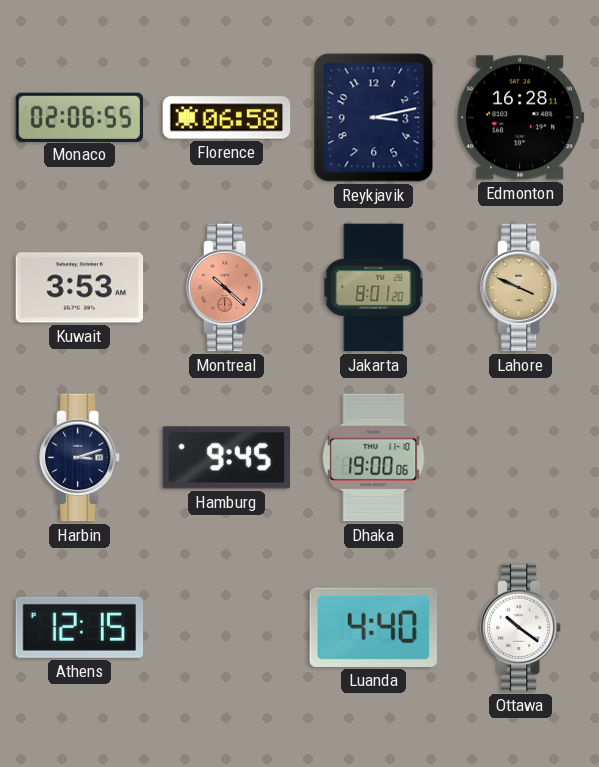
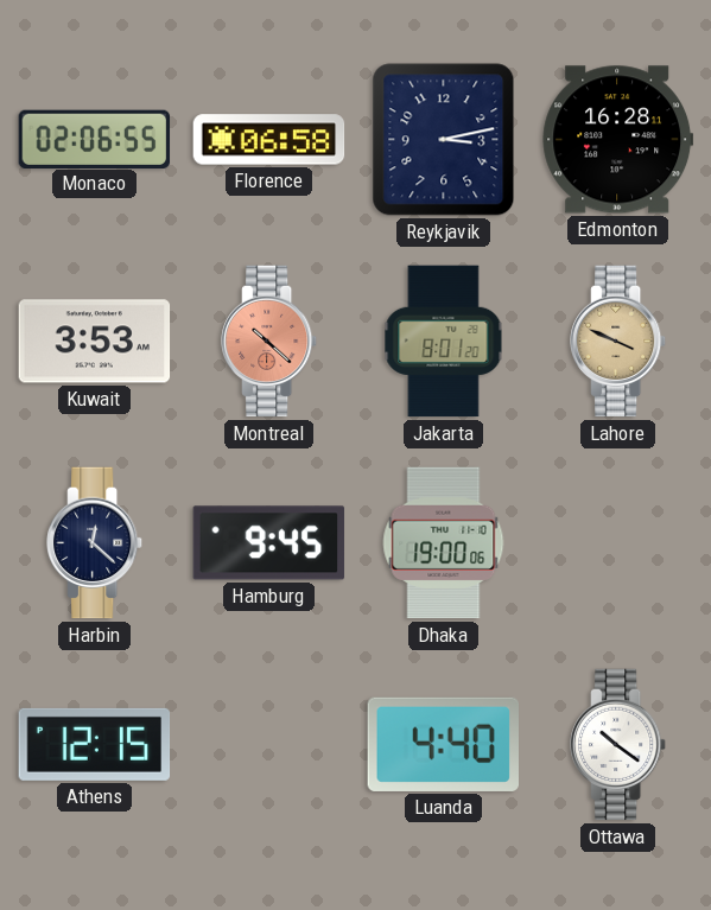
Harbin: 3:12 -> 12:22 (95, 543)
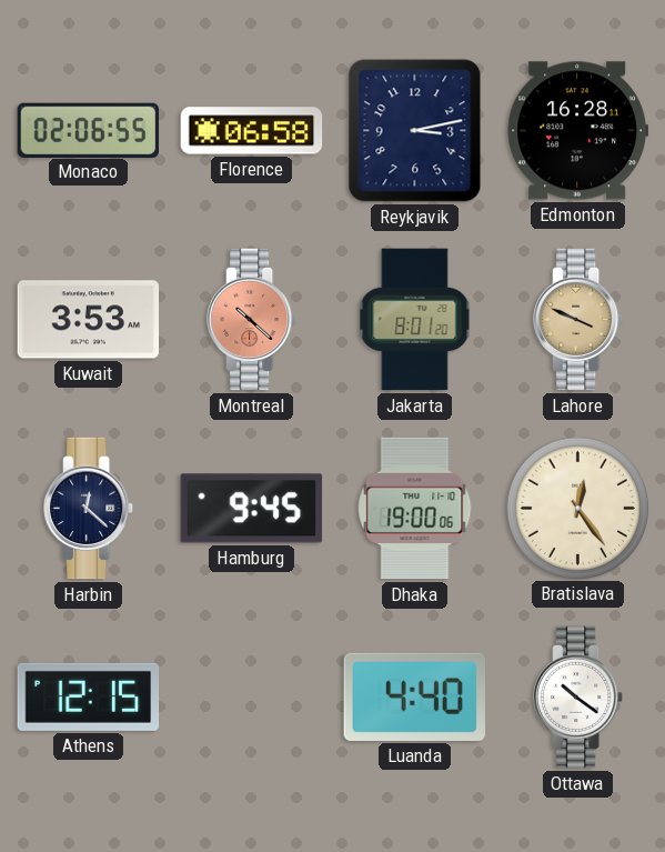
Bratislava: none -> 12:24 (577, 508)
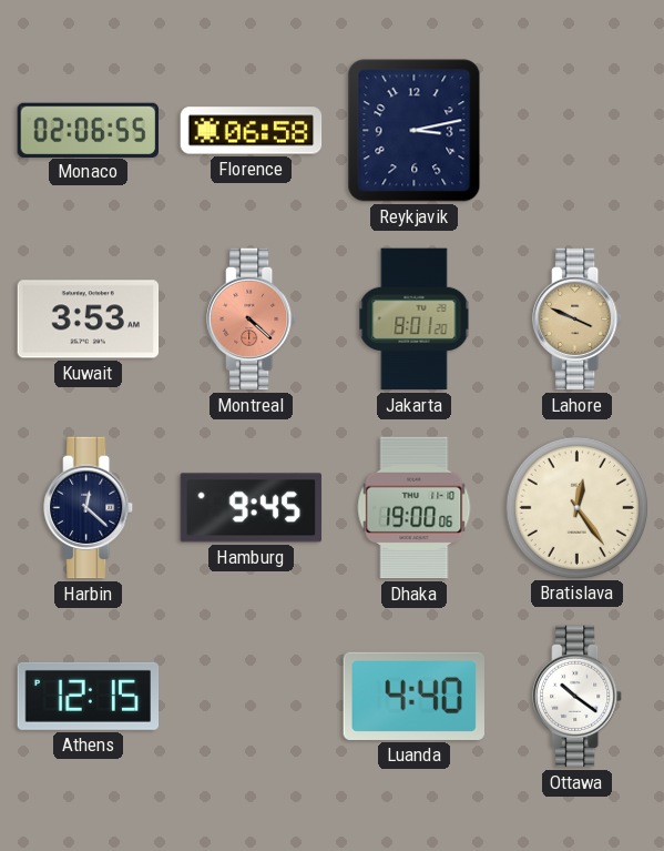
Edmonton: 16:28 -> none (578, 131)
Montreal: 10:22 -> 4:22 (252, 320)
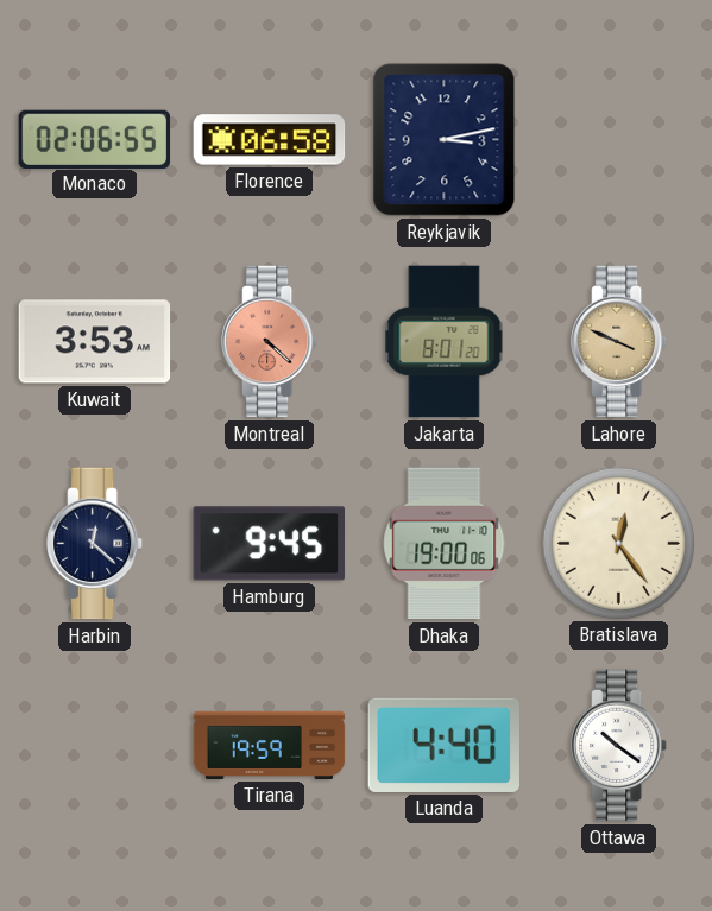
Athens: 12:15 -> none (89, 696)
Tirana: none -> 19:59 (270, 745)
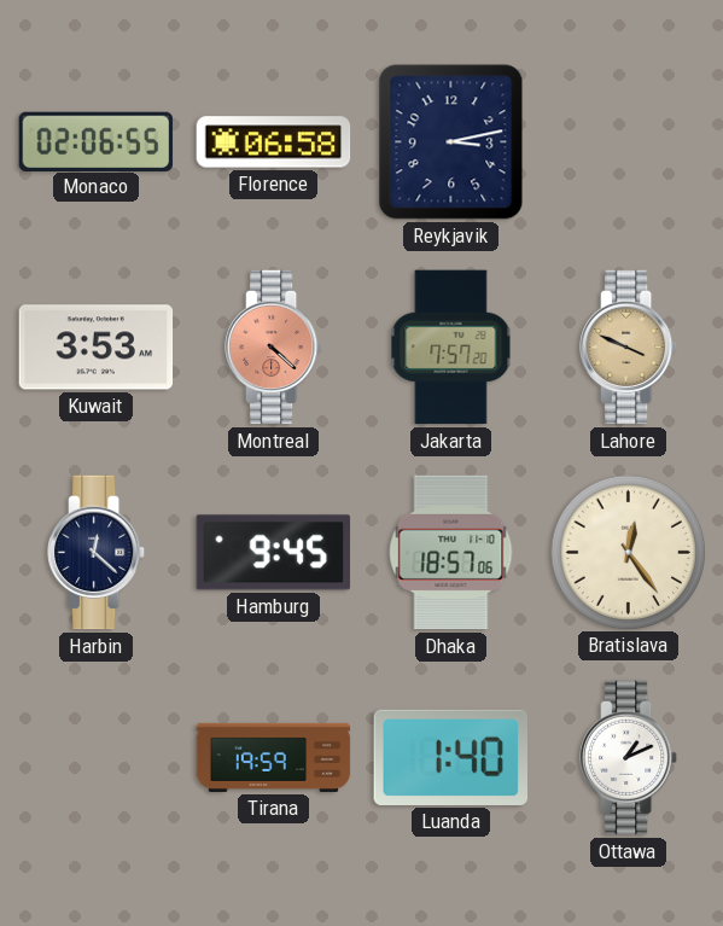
Jakarta: 8:01 -> 7:57 (451, 348)
Dhaka: 19:00 -> 18:57 (451, 553)
Luanda: 4:40 -> 1:40 (450, 757)
Ottawa: 10:21 -> 1:11 (629, 758)
